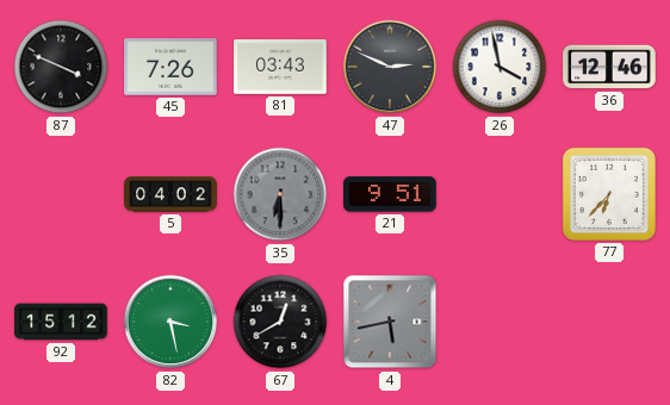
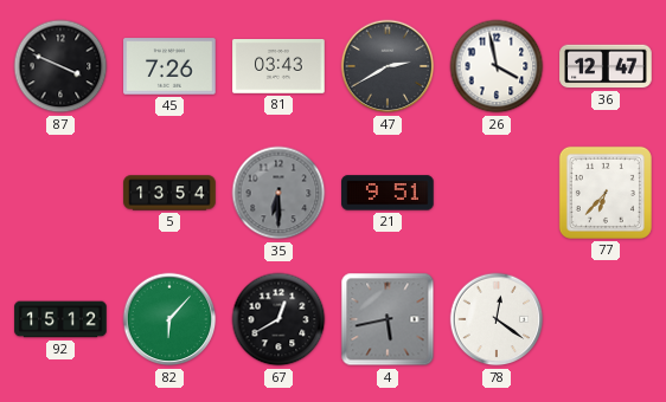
47: 2:49 -> 2:40 (388, 66)
36: 12:46 -> 12:47 (606, 66)
5: 04:02 -> 13:54 (169, 193)
82: 3:28 -> 6:07 (169, 319)
78: none -> 12:21 (497, 319)
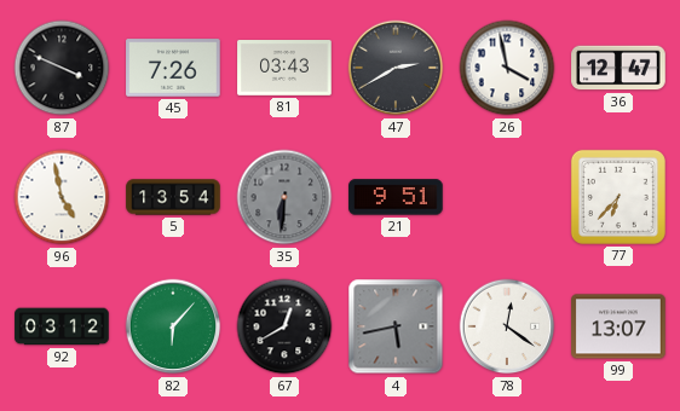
96: none -> 4:58 (62, 197)
35: 6:30 -> 6:31 (284, 197)
92: 15:12 -> 03:12 (62, 326)
99: none -> 13:07 (618, 326)
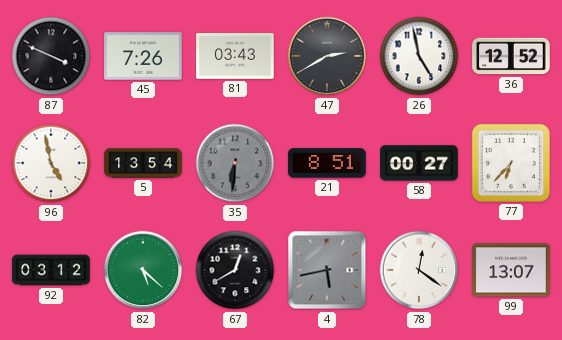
26: 3:58 -> 4:58 (419, 56)
36: 12:47 -> 12:52 (511, 56)
21: 9:51 -> 8:51 (327, 163)
58: none -> 00:27 (419, 163)
82: 6:07 -> 5:22 (143, 270)
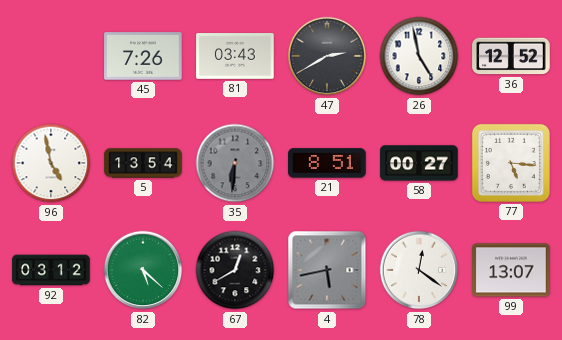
87: 3:49 -> none (51, 56)
77: 6:37 -> 5:16 (511, 163)
